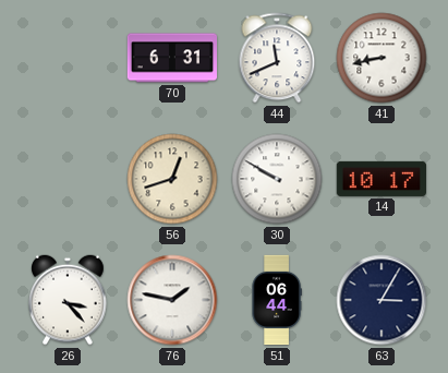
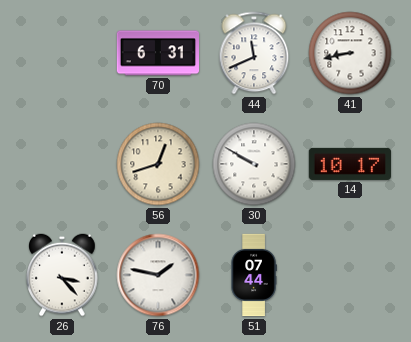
51: 06:44 -> 07:44 (254, 275)
63: 3:05 -> none (382, 300)
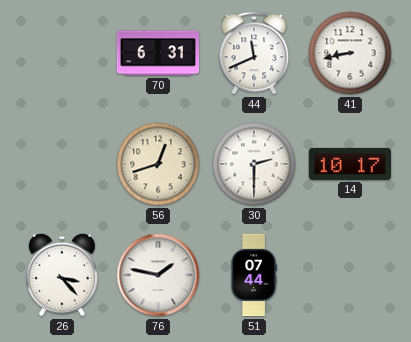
30: 9:50 -> 2:30 (254, 164)
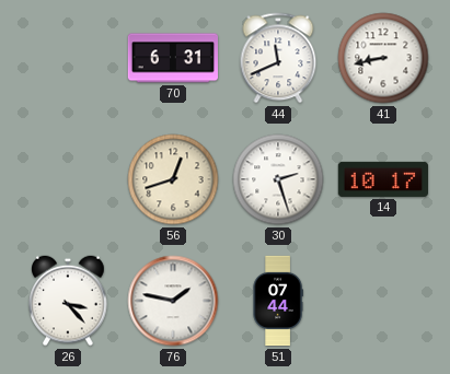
30: 2:30 -> 2:27 (278, 179)
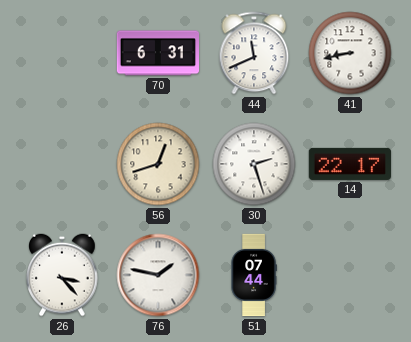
14: 10:17 -> 22:17 (349, 164)
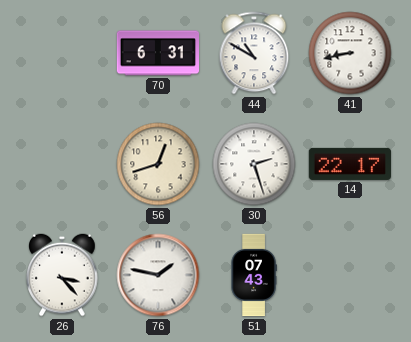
44: 11:41 -> 10:50 (254, 53)
51: 07:44 -> 07:43 (254, 275)
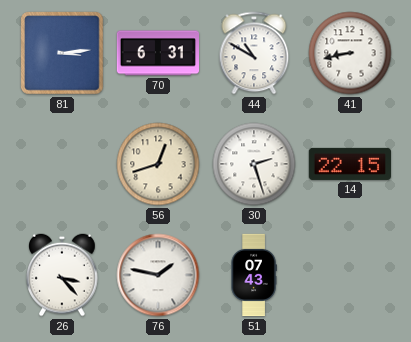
81: none -> 3:14 (62, 53)
14: 22:17 -> 22:15 (349, 164)
